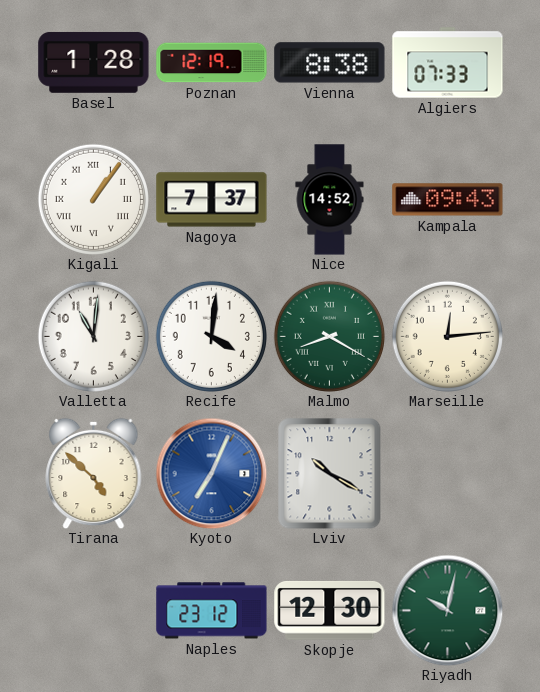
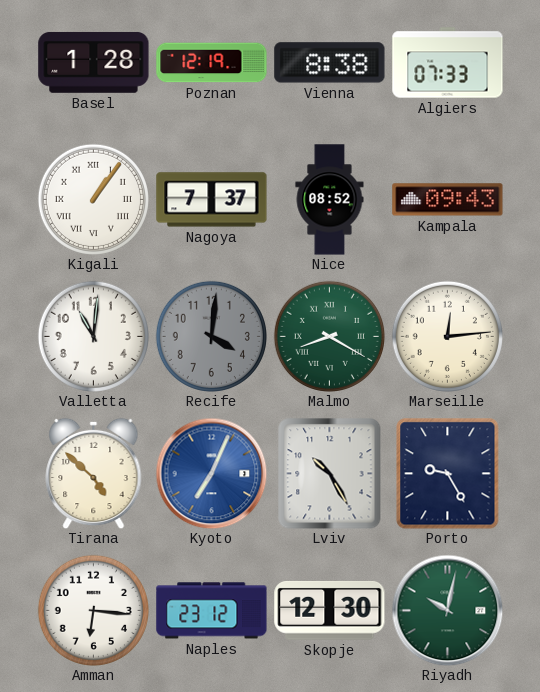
Nice: 14:52 -> 08:52 (330, 200)
Recife dial: white -> grey (211, 336)
Lviv: 10:20 -> 10:25 (330, 474)
Porto: none -> 9:25 (448, 474)
Amman: none -> 6:16 (93, 610)
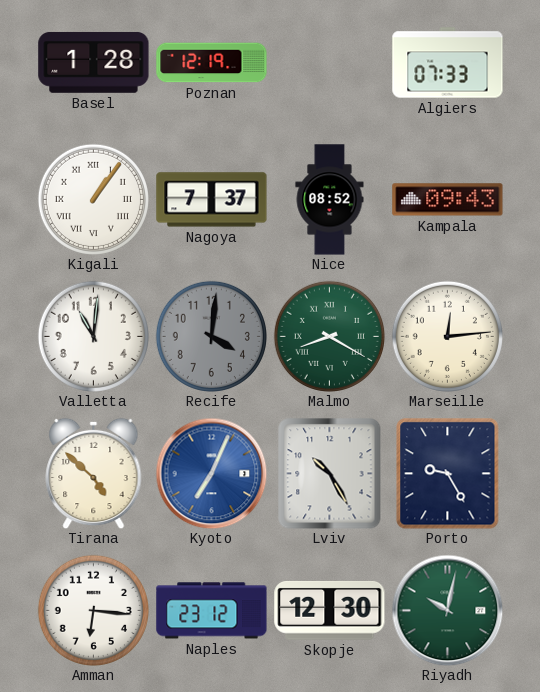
Vienna: 8:38 -> none (330, 63)
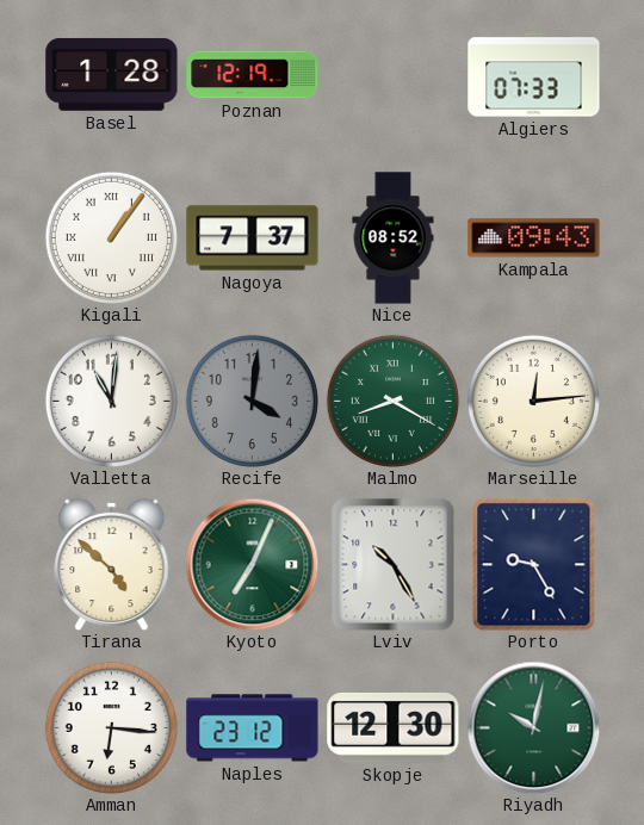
Kyoto dial: blue -> green (252, 564)
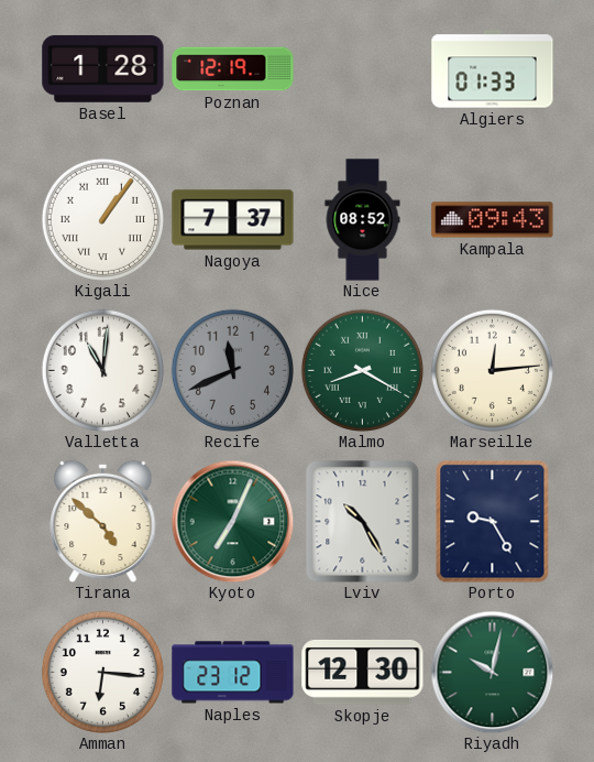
Algiers: 07:33 -> 01:33 (493, 69)
Recife: 4:01 -> 11:41 (232, 370)
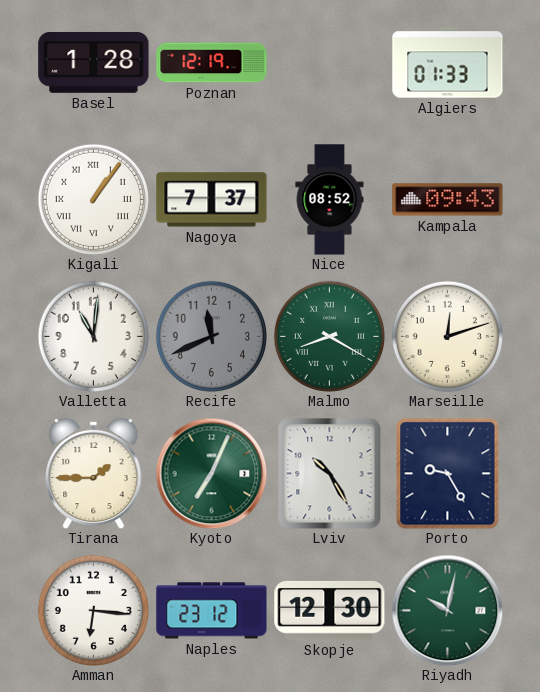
Marseille: 12:14 -> 12:12 (447, 336)
Tirana: 4:52 -> 1:45 (94, 473)
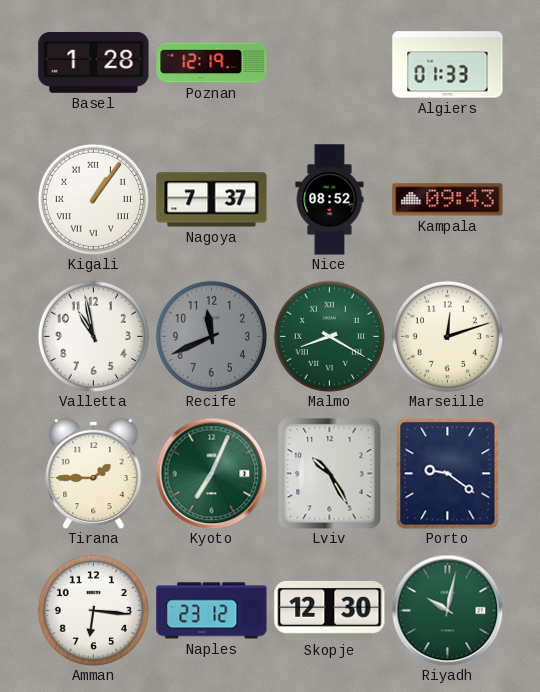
Valletta: 11:01 -> 10:58 (93, 336)
Porto: 9:25 -> 9:21 (448, 474)
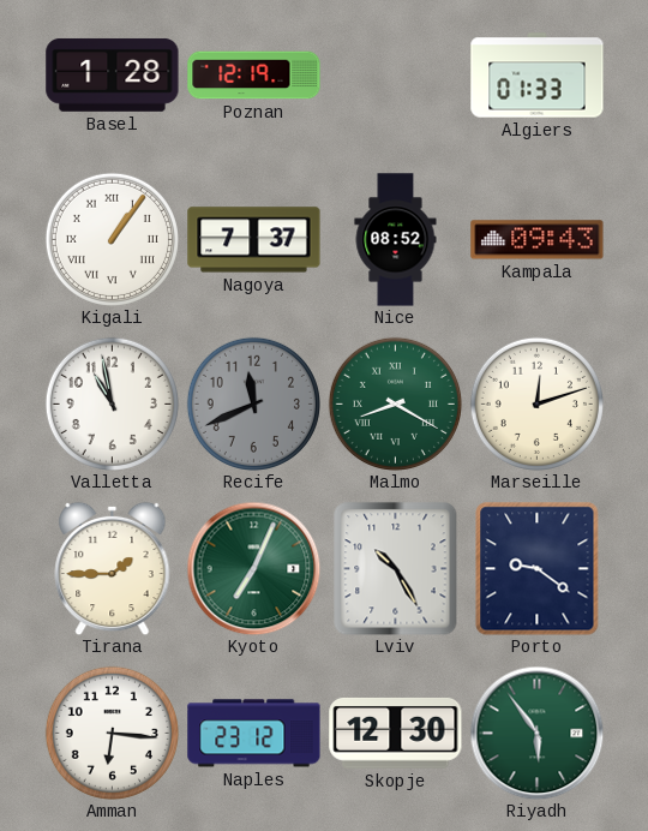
Riyadh: 10:02 -> 5:54 (536, 733)
